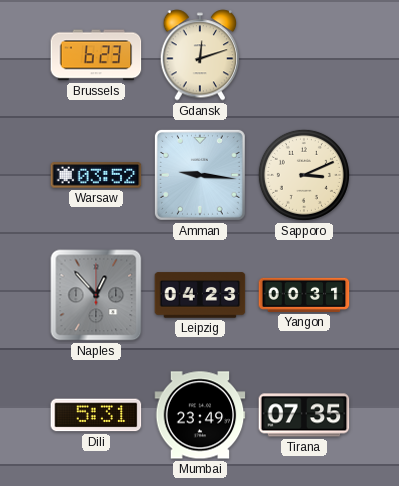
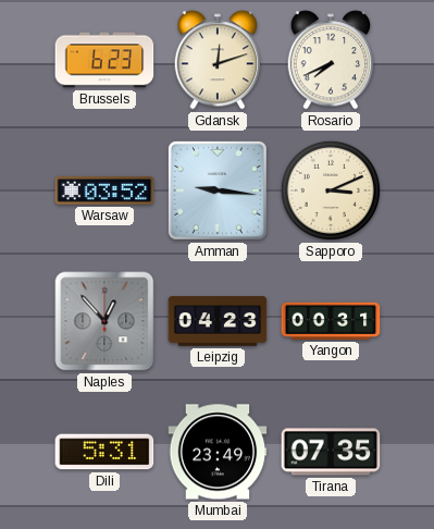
Rosario: none -> 7:41 (331, 60)
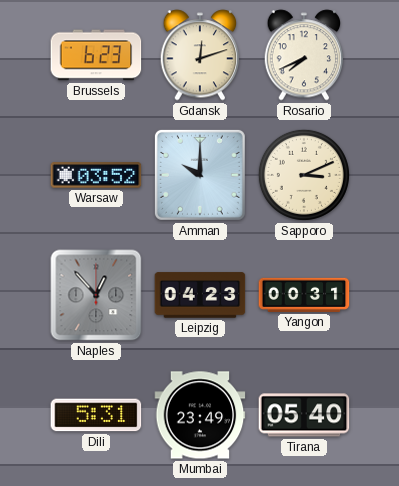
Amman: 9:16 -> 10:00 (200, 175)
Tirana: 07:35 -> 05:40 (304, 415)
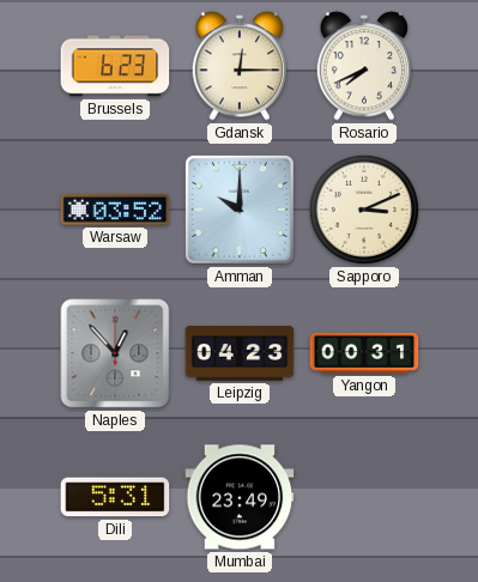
Gdansk: 12:12 -> 12:15 (240, 66)
Tirana: 05:40 -> none (304, 415)
